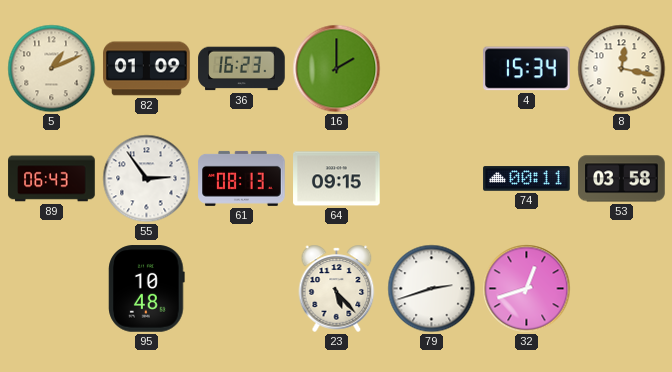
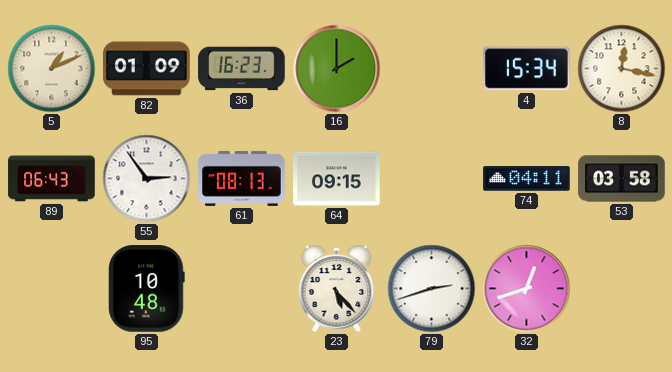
74: 00:11 -> 04:11 (527, 179)
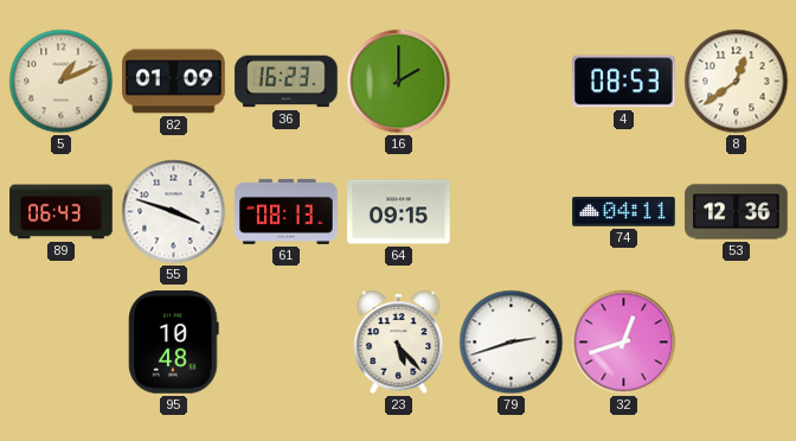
4: 15:34 -> 08:53 (624, 82)
8: 12:17 -> 12:39 (737, 82)
55: 2:54 -> 3:48 (174, 212)
53: 03:58 -> 12:36 (737, 212)
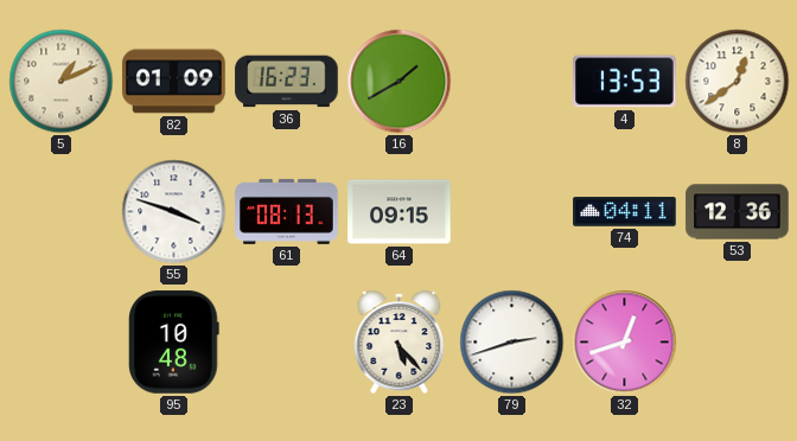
16: 2:00 -> 1:40 (400, 82)
4: 08:53 -> 13:53 (625, 82)
89: 06:43 -> none (62, 212)
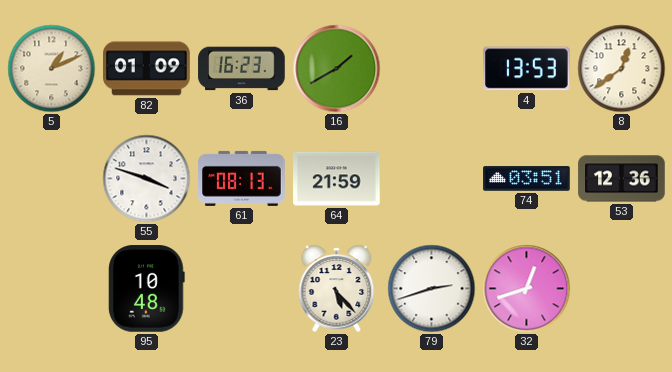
64: 09:15 -> 21:59 (337, 179)
74: 04:11 -> 03:51 (527, 179)
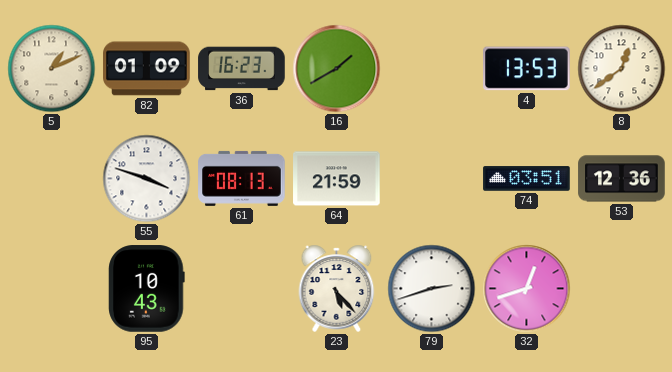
95: 10:48 -> 10:43 (147, 289)
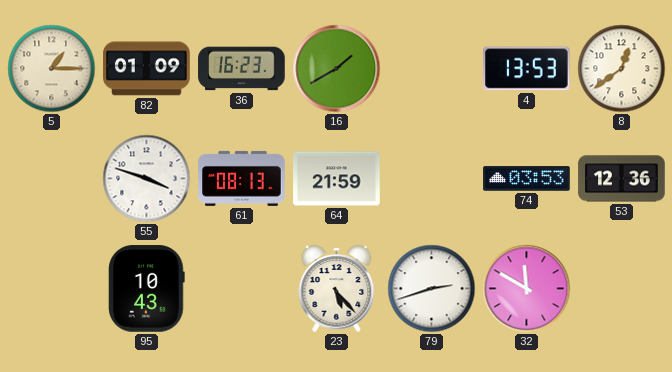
5: 1:11 -> 1:15 (52, 69)
74: 03:51 -> 03:53 (527, 179)
32: 12:42 -> 11:50 (527, 289)
